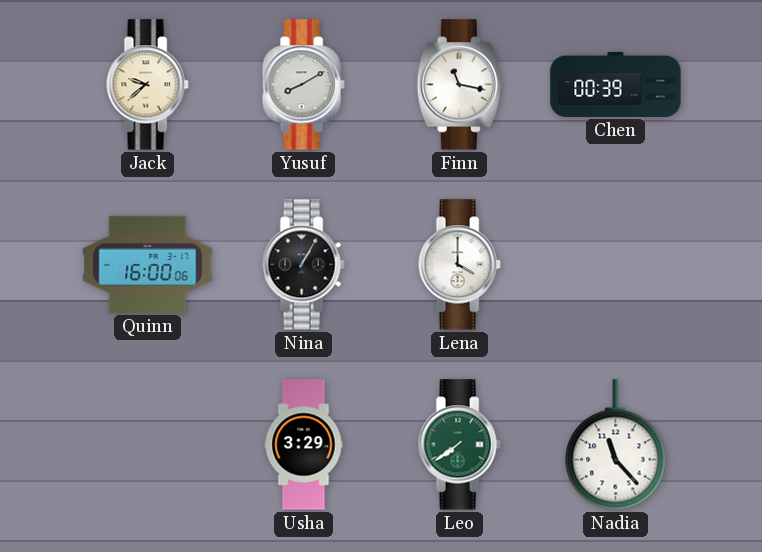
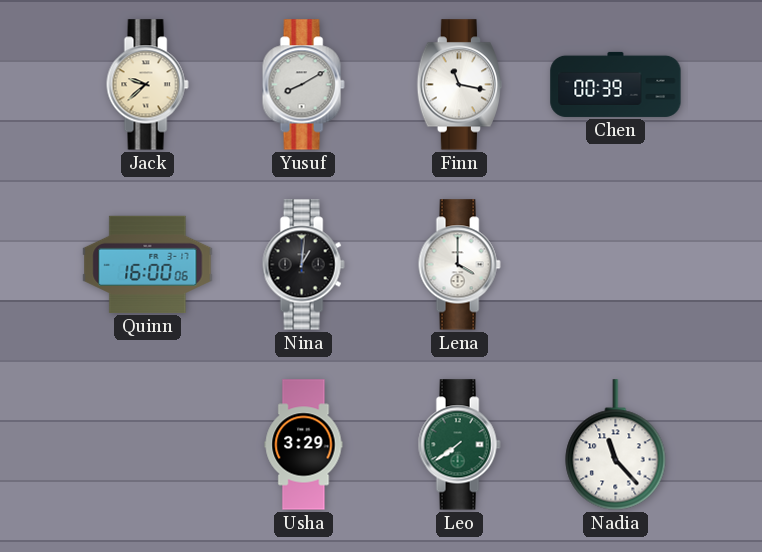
Nina: 1:05 -> 1:01 (303, 265)
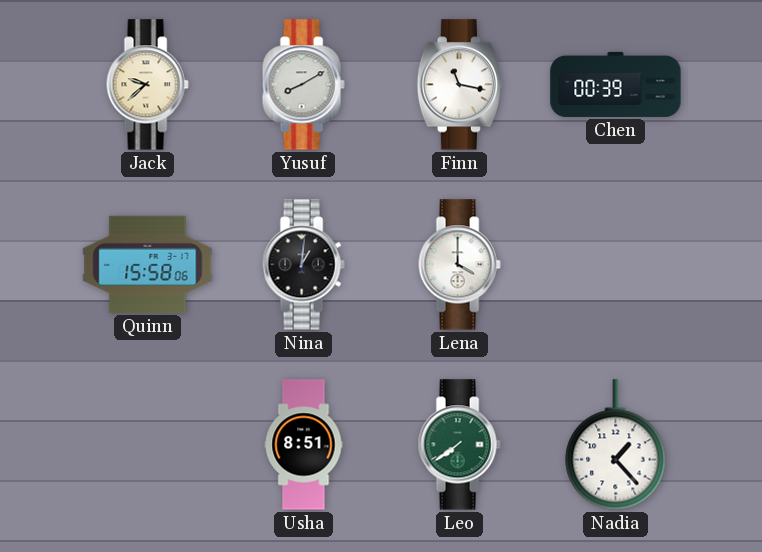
Quinn: 16:00 -> 15:58 (148, 264)
Usha: 3:29 -> 8:51 (304, 445)
Nadia: 11:23 -> 1:23 (616, 445)
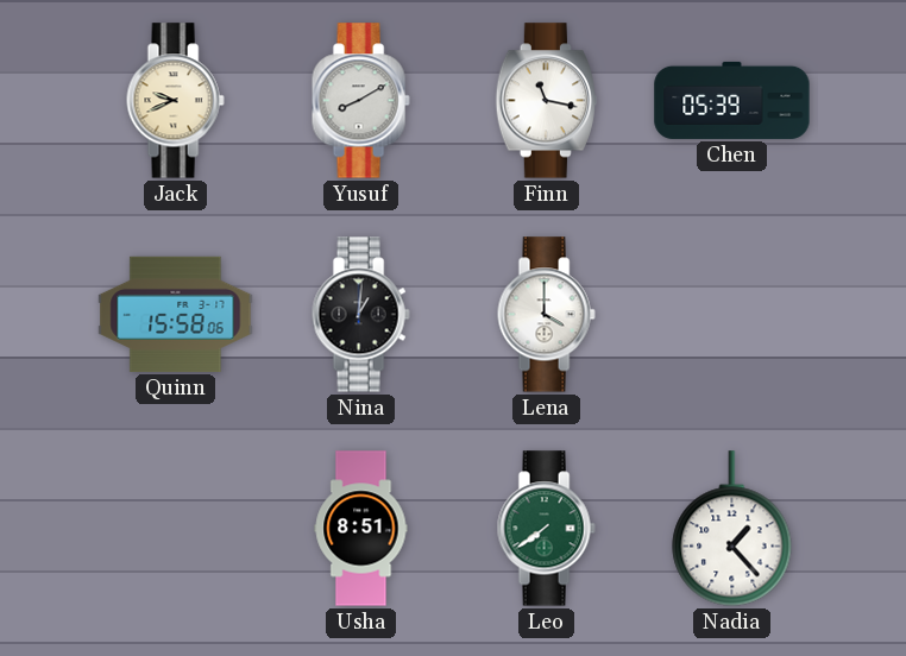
Jack: 9:38 -> 9:41 (175, 101)
Chen: 00:39 -> 05:39 (732, 100)
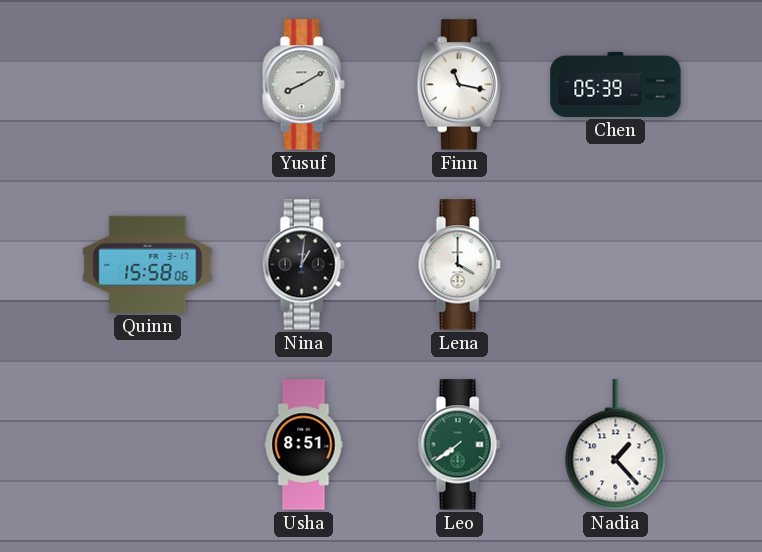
Jack: 9:41 -> none (175, 101)
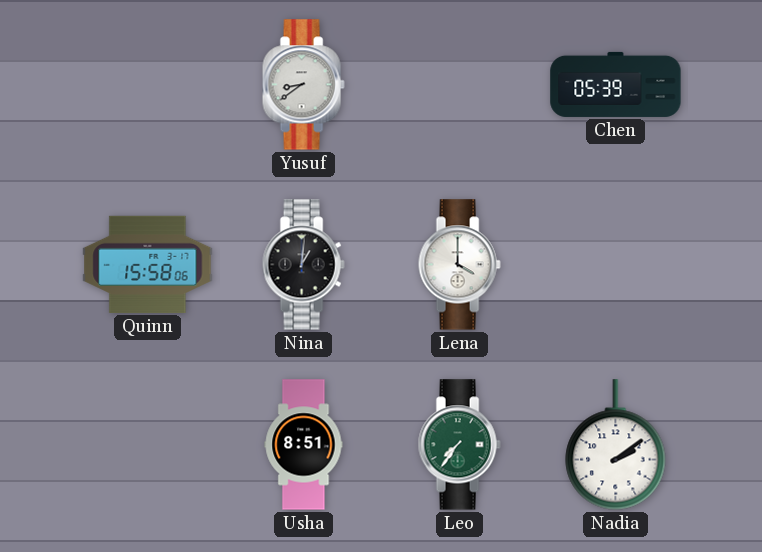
Yusuf: 8:10 -> 8:39 (303, 85)
Finn: 11:17 -> none (459, 85)
Leo: 7:39 -> 7:36 (459, 445)
Nadia: 1:23 -> 2:09 (616, 445)
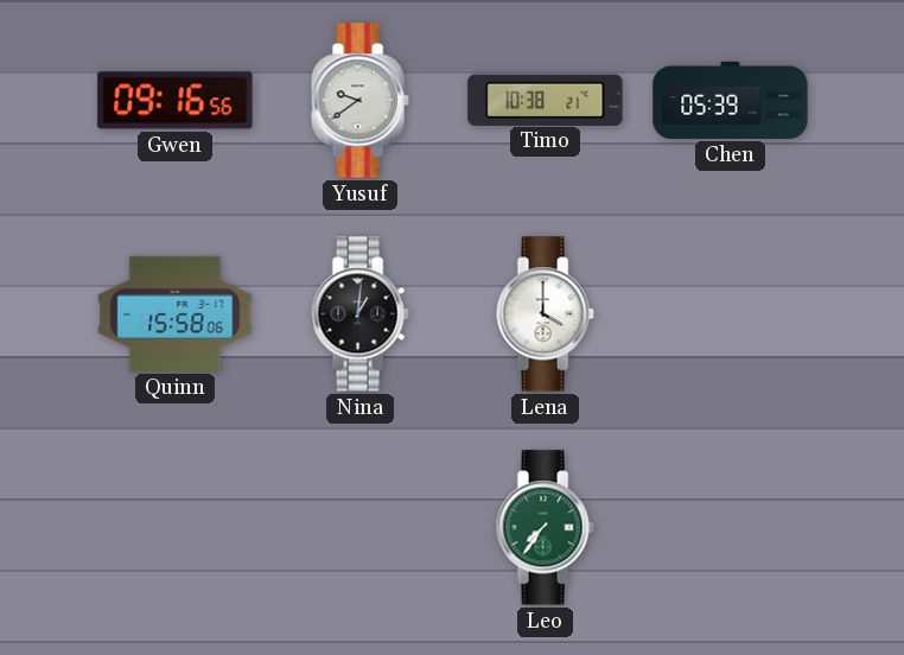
Gwen: none -> 09:16 (176, 101)
Yusuf: 8:39 -> 9:39 (359, 101)
Timo: none -> 10:38 (546, 100)
Usha: 8:51 -> none (304, 445)
Nadia: 2:09 -> none (616, 445)
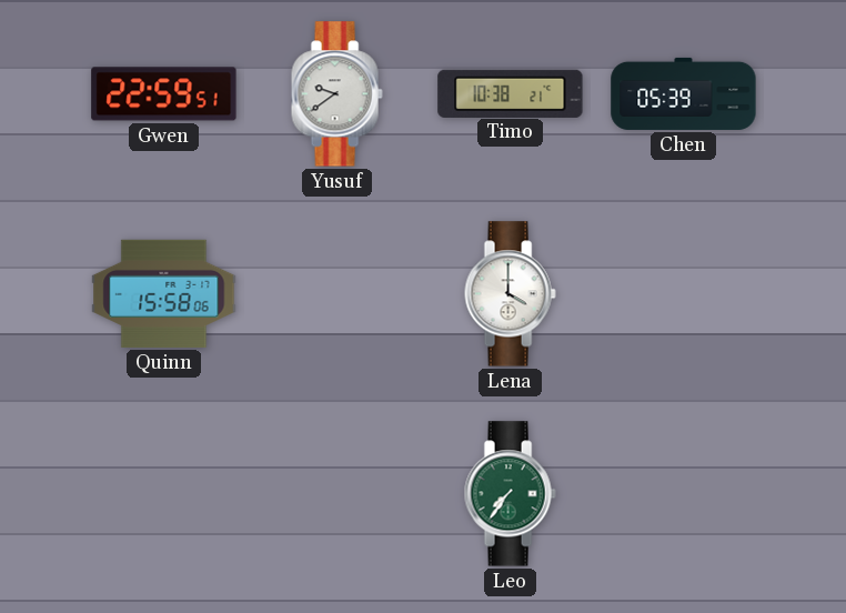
Gwen: 09:16 -> 22:59 (164, 94)
Nina: 1:01 -> none (359, 314)
